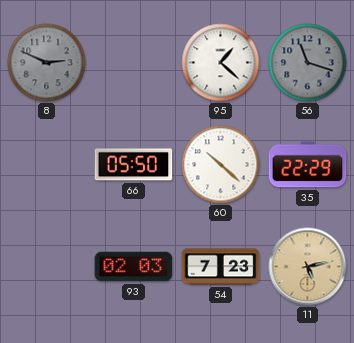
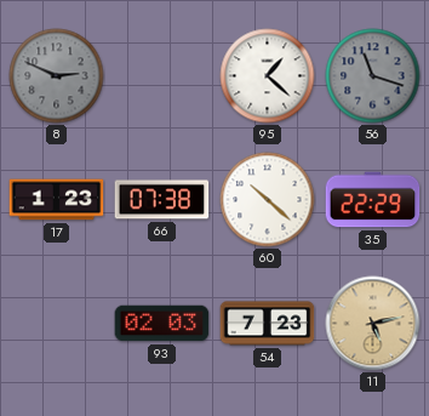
17: none -> 1:23 (57, 200)
66: 05:50 -> 07:38 (162, 200)
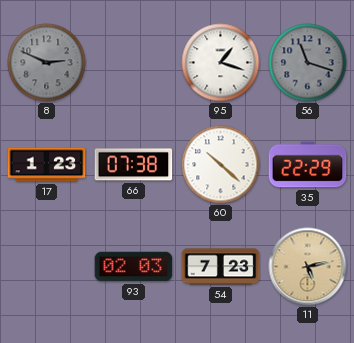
95: 1:22 -> 1:18 (221, 63)
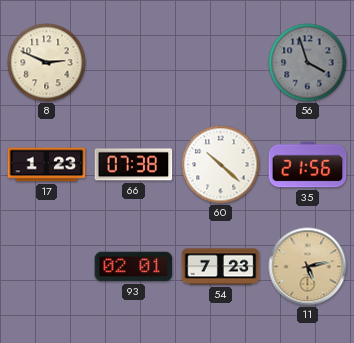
8 dial: grey -> cream (47, 63)
95: 1:18 -> none (221, 63)
56: 11:18 -> 3:57 (308, 63)
35: 22:29 -> 21:56 (308, 165)
93: 02:03 -> 02:01 (134, 267)
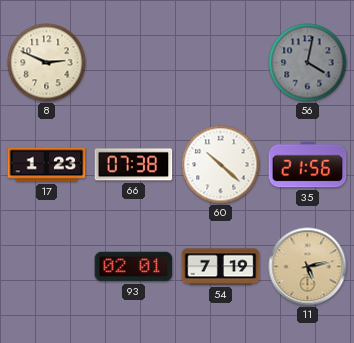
56: 3:57 -> 4:02 (308, 63)
54: 7:23 -> 7:19 (221, 267)
